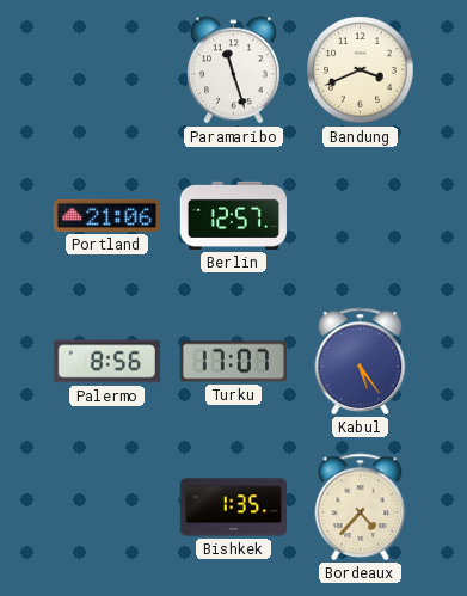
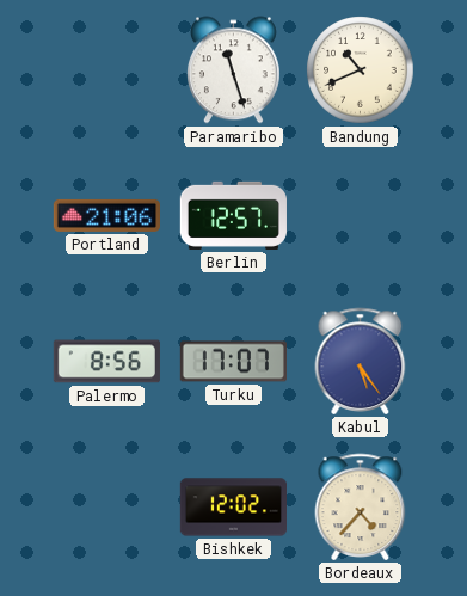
Bandung: 3:41 -> 10:41 (361, 70)
Bishkek: 1:35 -> 12:02 (233, 508)
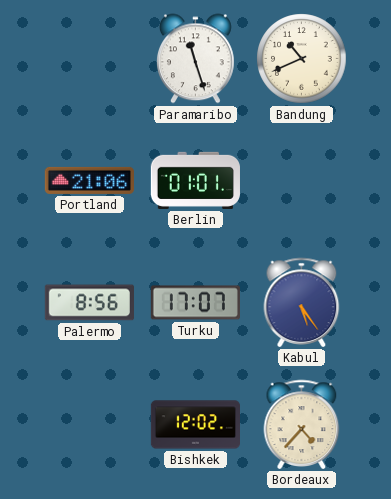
Berlin: 12:57 -> 01:01 (195, 180)
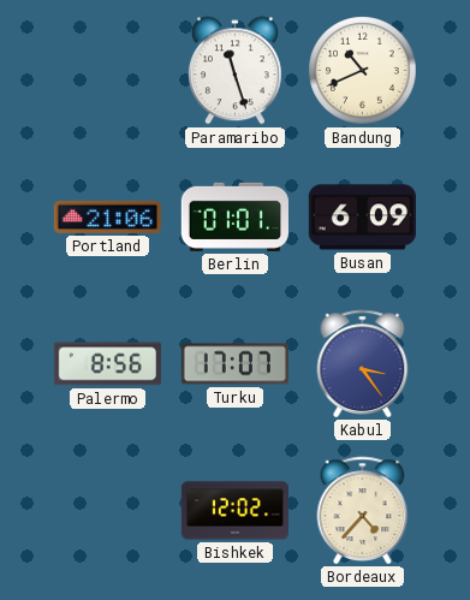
Busan: none -> 6:09 (362, 218)
Kabul: 5:24 -> 3:24 (363, 363)
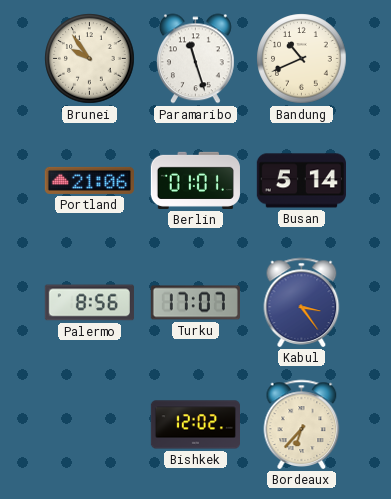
Brunei: none -> 9:54 (90, 59)
Busan: 6:09 -> 5:14 (301, 181)
Bordeaux: 4:37 -> 6:37 (302, 424)
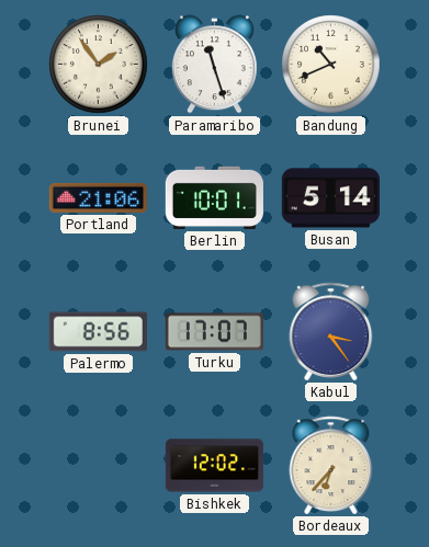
Brunei: 9:54 -> 1:54 (99, 65)
Berlin: 01:01 -> 10:01 (214, 197)
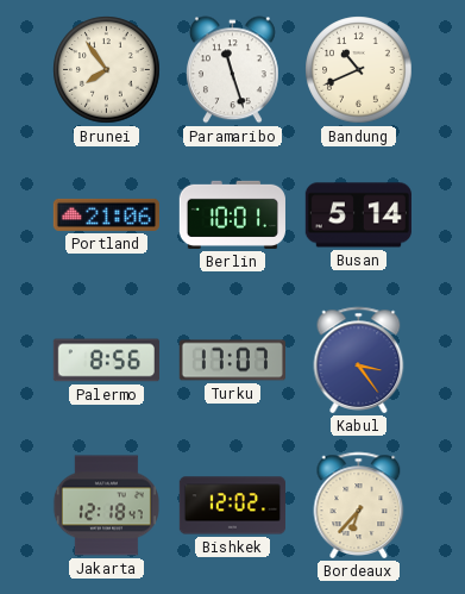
Brunei: 1:54 -> 7:54 (107, 70)
Jakarta: none -> 12:18 (106, 506)
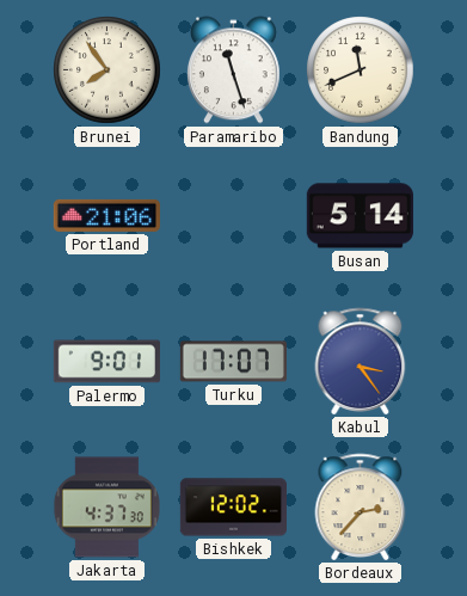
Bandung: 10:41 -> 11:41 (361, 70)
Berlin: 10:01 -> none (232, 214)
Palermo: 8:56 -> 9:01 (106, 362)
Jakarta: 12:18 -> 4:37 (106, 508)
Bordeaux: 6:37 -> 2:37 (361, 506)
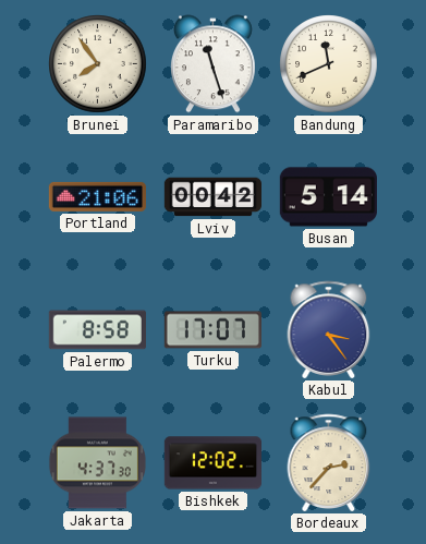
Lviv: none -> 00:42 (212, 197)
Palermo: 9:01 -> 8:58 (97, 330)
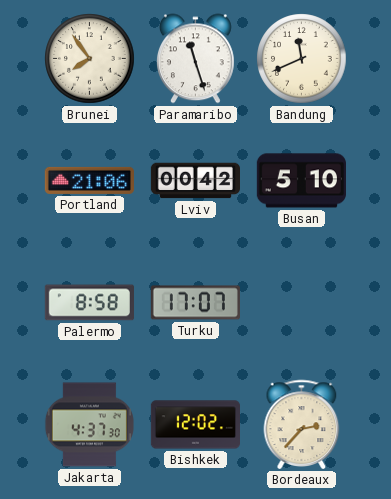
Busan: 5:14 -> 5:10 (301, 181)
Kabul: 3:24 -> none (329, 329)
